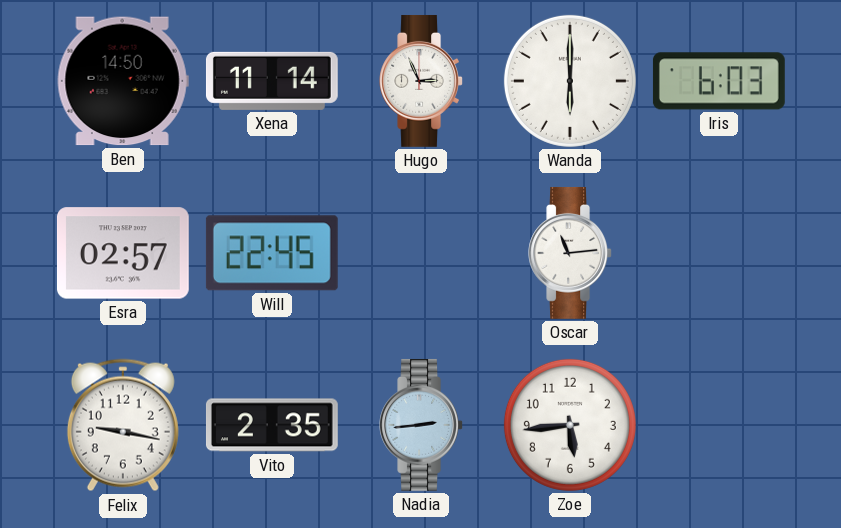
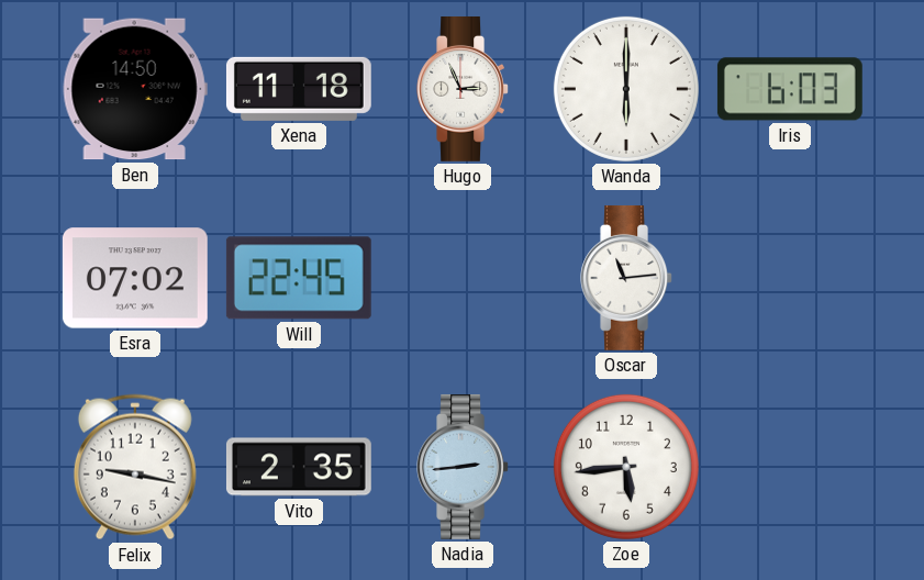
Xena: 11:14 -> 11:18 (299, 89)
Esra: 02:57 -> 07:02 (135, 278)
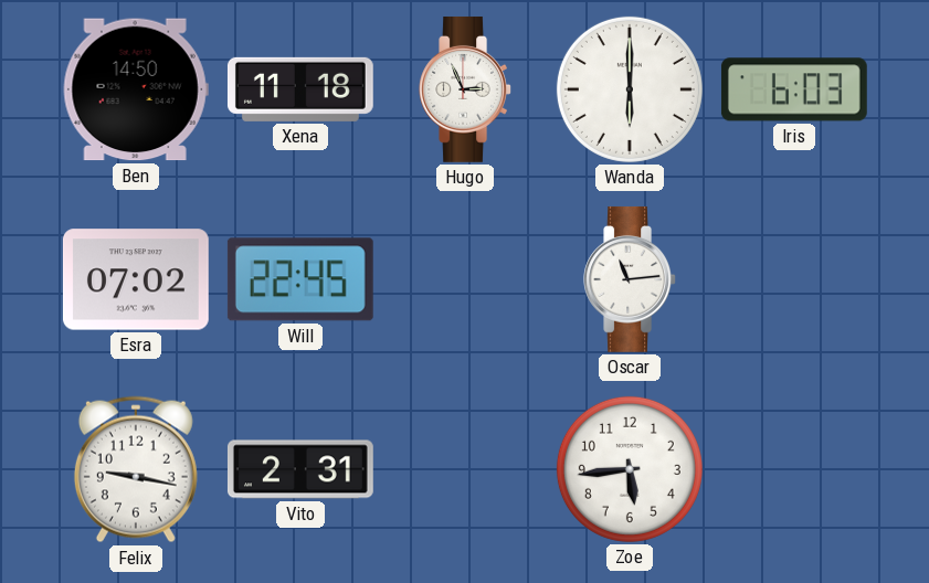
Vito: 2:35 -> 2:31 (300, 469)
Nadia: 2:44 -> none (463, 467)
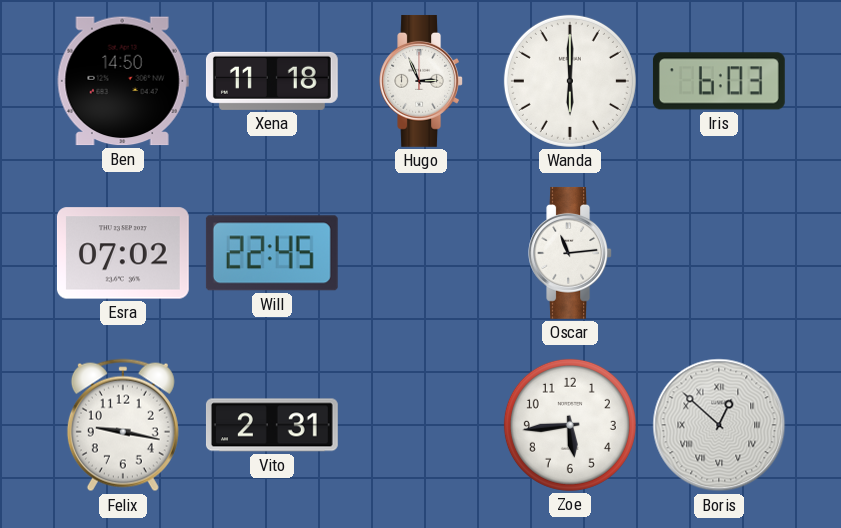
Boris: none -> 12:52 (719, 425)
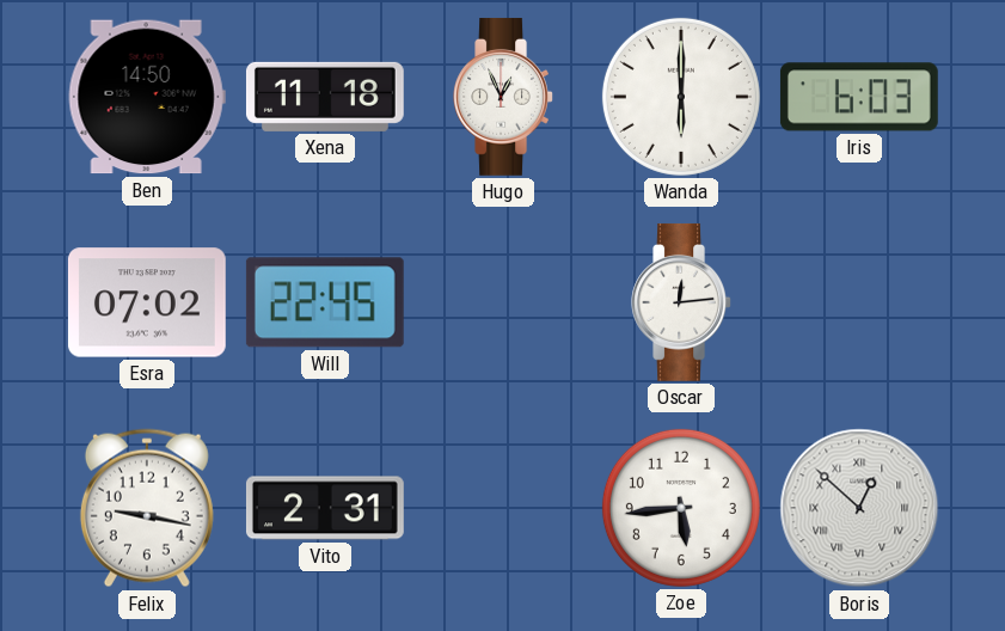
Hugo: 2:56 -> 12:56 (503, 97)
Oscar: 11:14 -> 12:14 (681, 302)
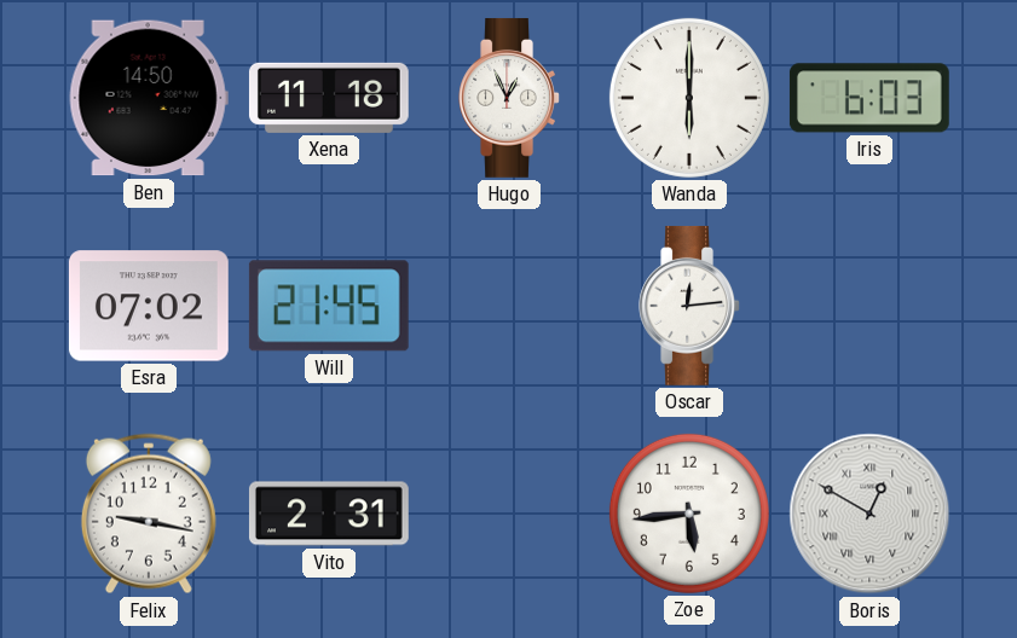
Will: 22:45 -> 21:45 (329, 306)
Boris: 12:52 -> 12:50 (869, 514)
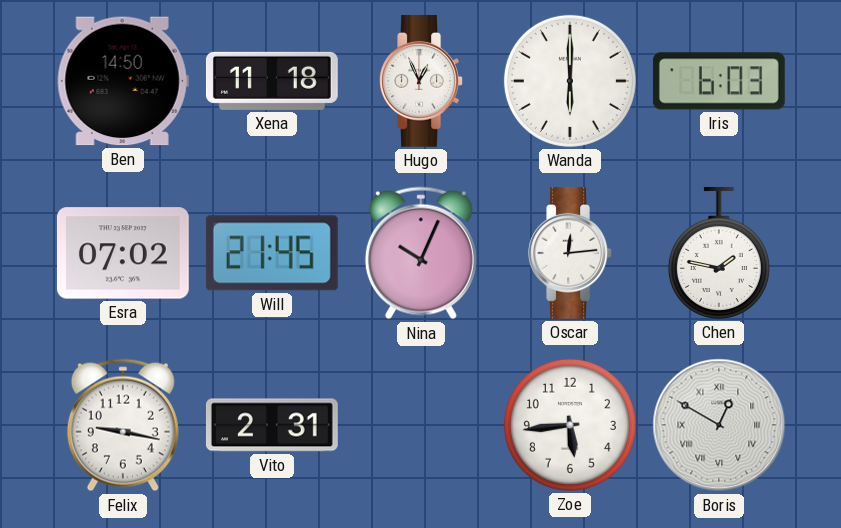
Nina: none -> 10:04 (421, 253)
Chen: none -> 1:47 (719, 253)
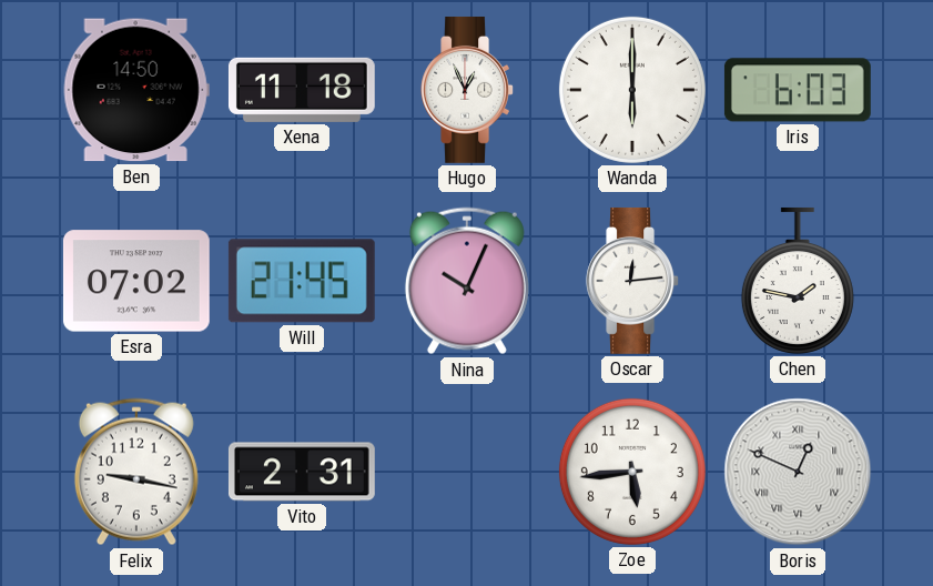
Boris: 12:50 -> 12:49 (798, 472)
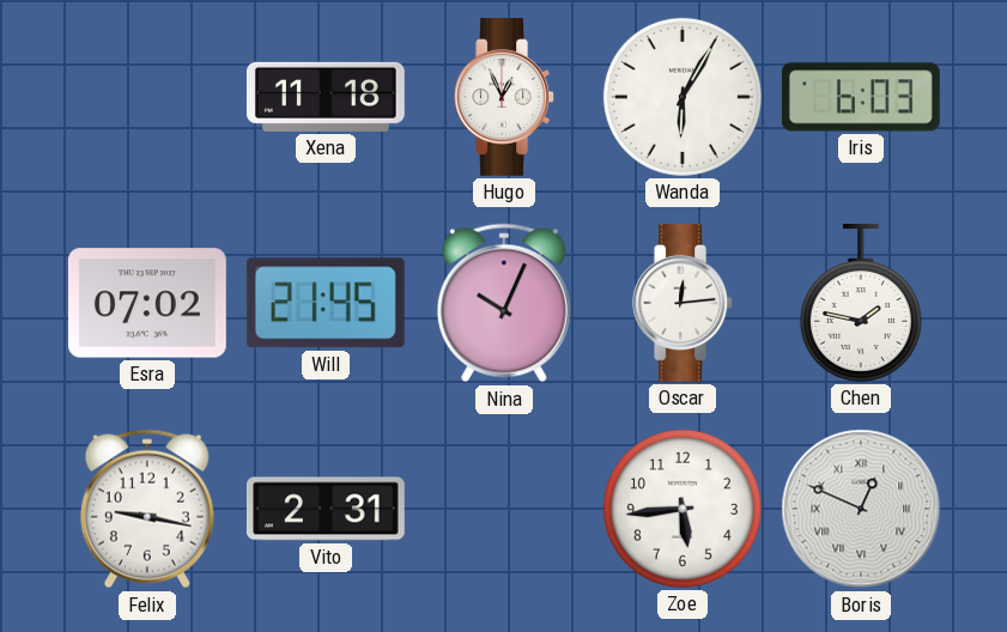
Ben: 14:50 -> none (136, 90)
Wanda: 6:00 -> 6:05 (683, 97)
